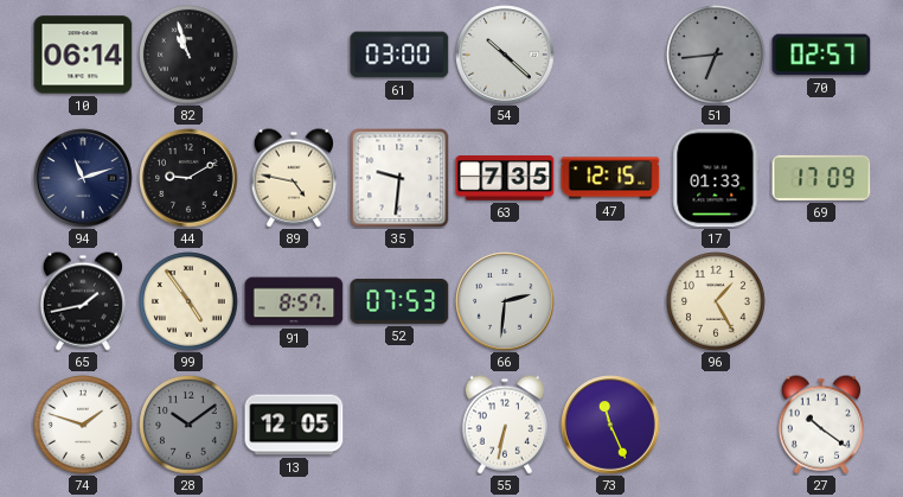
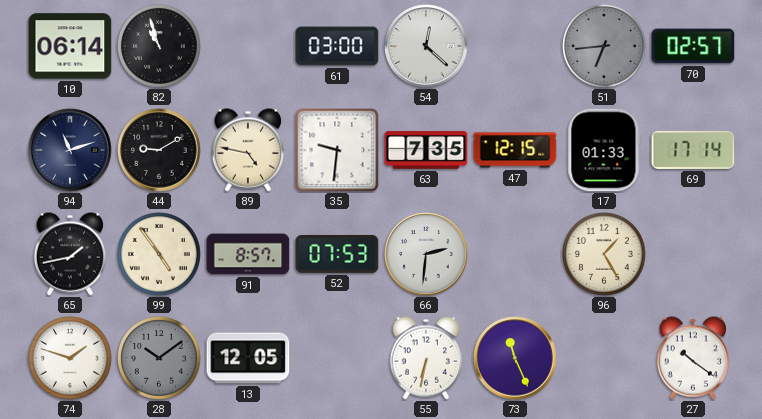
54: 10:22 -> 12:22 (426, 46)
69: 17:09 -> 17:14 (693, 150)
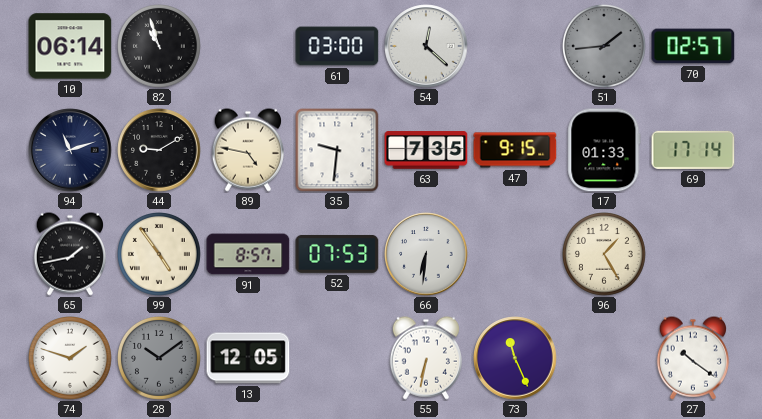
51: 6:44 -> 1:44 (605, 47)
47: 12:15 -> 9:15 (515, 150)
66: 2:31 -> 6:31 (426, 254)
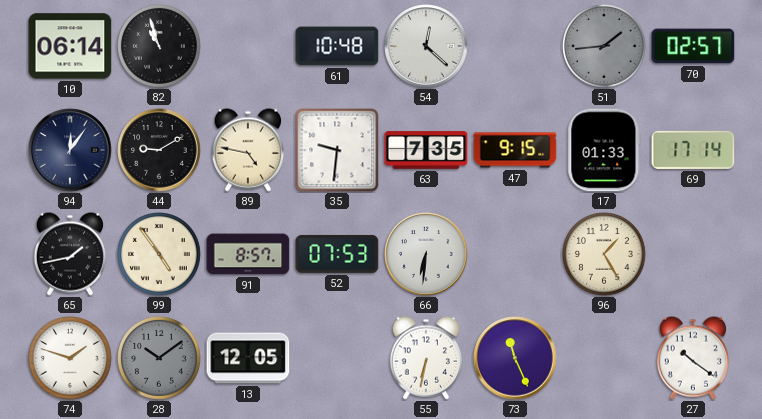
61: 03:00 -> 10:48 (337, 46)
94: 11:12 -> 12:06 (70, 150)
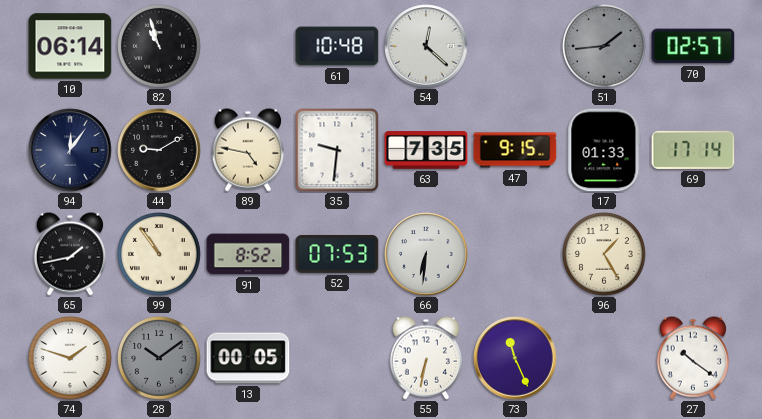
99: 4:54 -> 10:54 (160, 255)
91: 8:57 -> 8:52 (248, 254)
13: 12:05 -> 00:05 (248, 358)
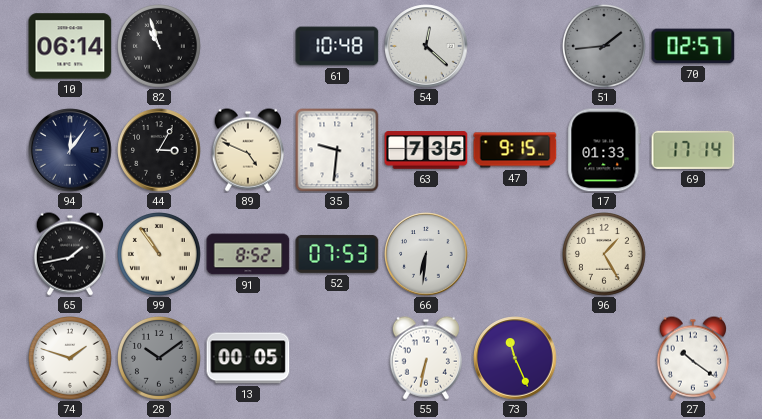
44: 9:10 -> 3:05 (159, 150)
89: 4:47 -> 4:49 (248, 150)
